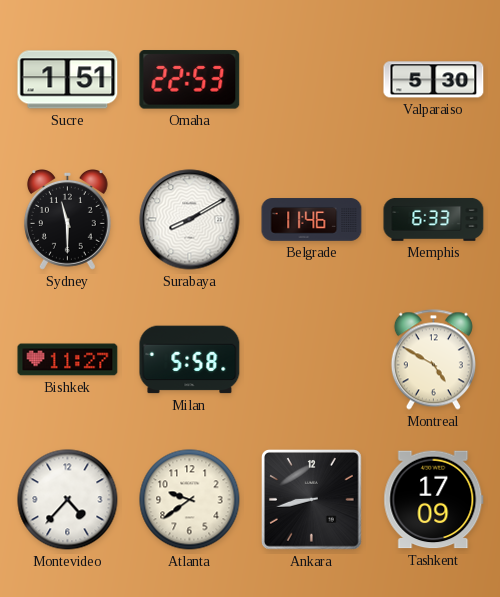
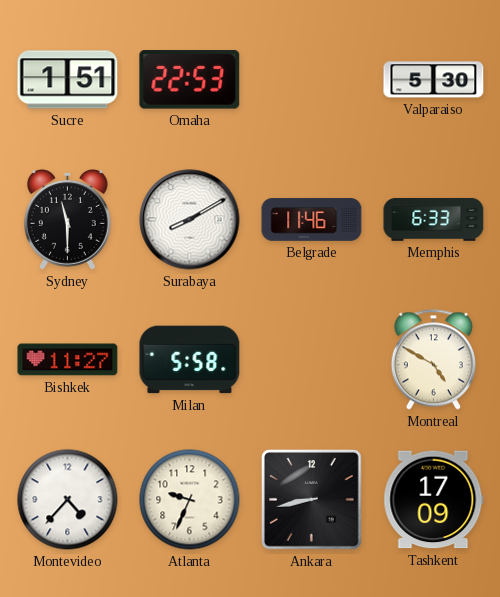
Atlanta: 9:39 -> 9:34 (190, 500)
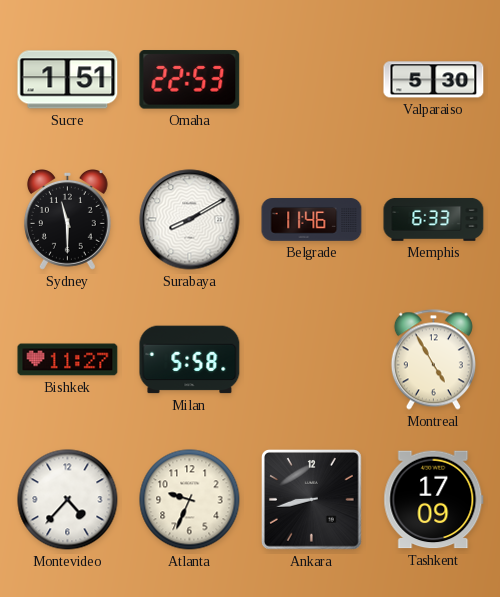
Montreal: 4:50 -> 4:55 (433, 360)
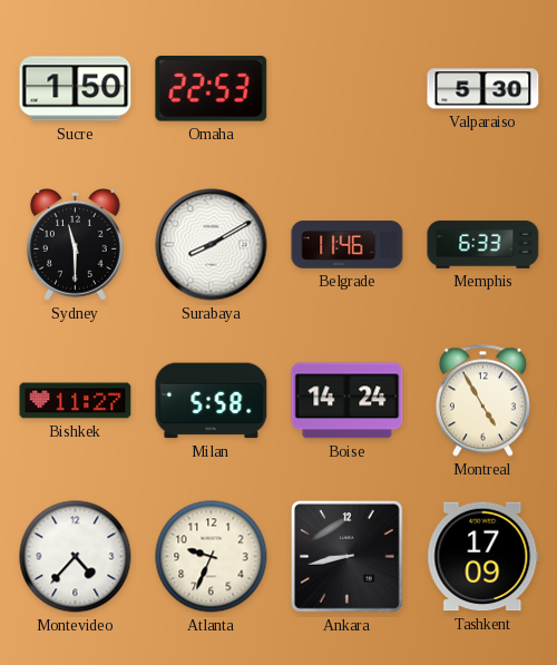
Sucre: 1:51 -> 1:50 (76, 89)
Boise: none -> 14:24 (348, 401)
